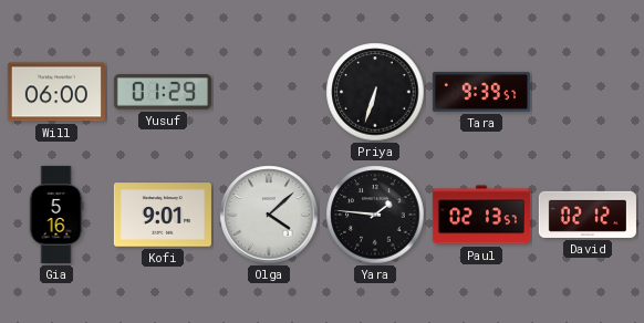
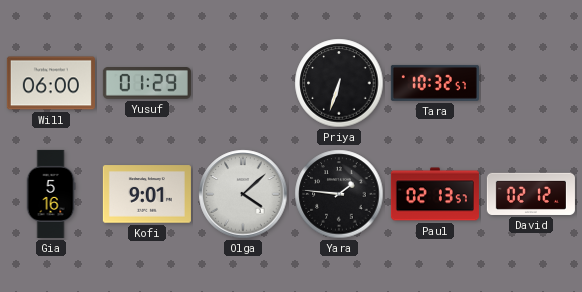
Tara: 9:39 -> 10:32 (435, 83)
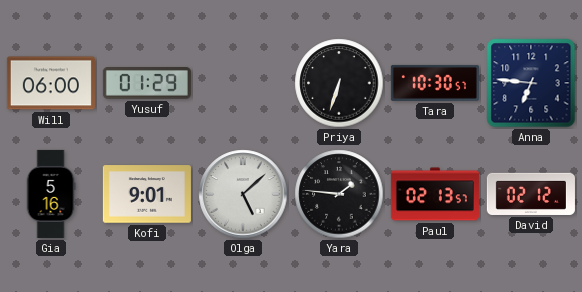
Tara: 10:32 -> 10:30 (435, 83)
Anna: none -> 6:46 (531, 83)
Olga: 4:08 -> 5:08 (243, 194)
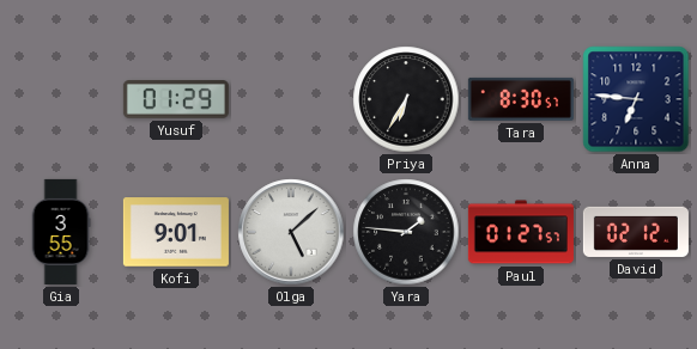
Will: 06:00 -> none (51, 83)
Priya: 6:33 -> 6:35 (406, 99)
Tara: 10:30 -> 8:30 (521, 99)
Gia: 5:16 -> 3:55 (61, 232)
Paul: 02:13 -> 01:27 (521, 232)
